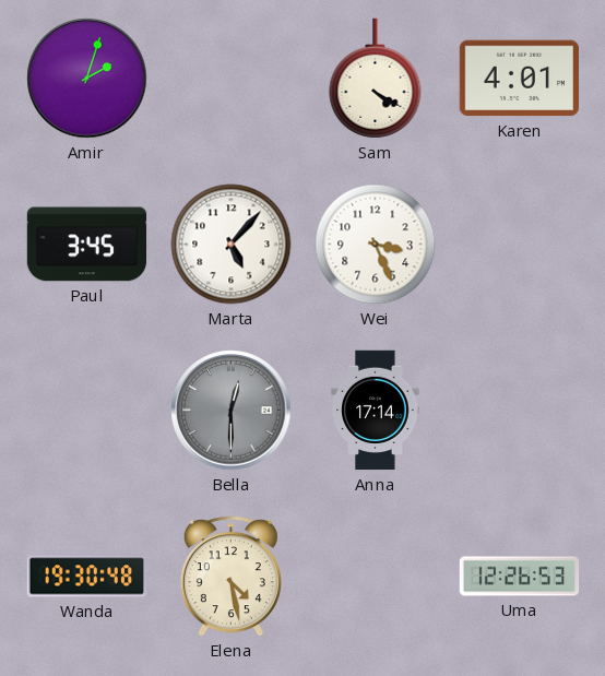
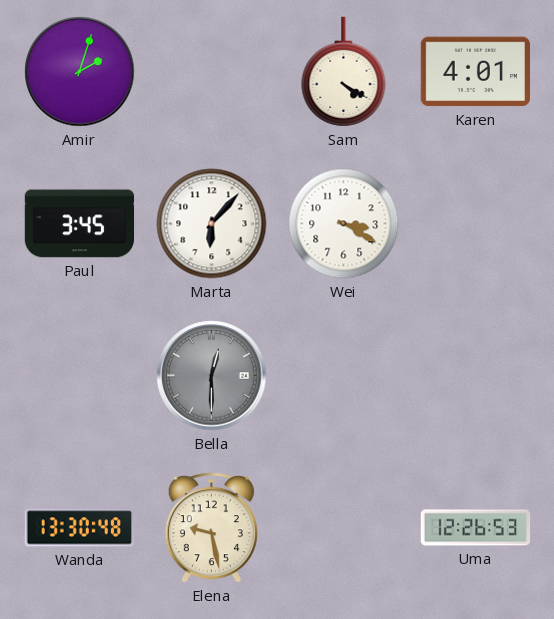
Marta: 5:07 -> 6:07 (212, 224)
Wei: 3:26 -> 3:20 (344, 224)
Anna: 17:14 -> none (376, 411)
Wanda: 19:30 -> 13:30 (79, 528)
Elena: 4:28 -> 9:28 (211, 528)
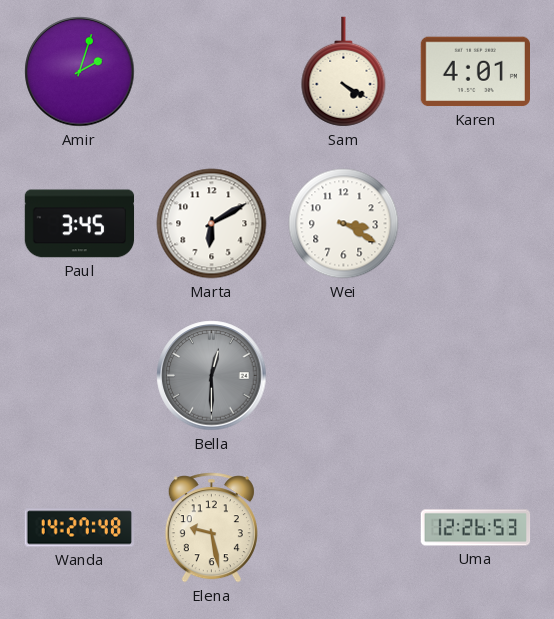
Marta: 6:07 -> 6:10 (212, 224)
Wanda: 13:30 -> 14:27 (79, 528)
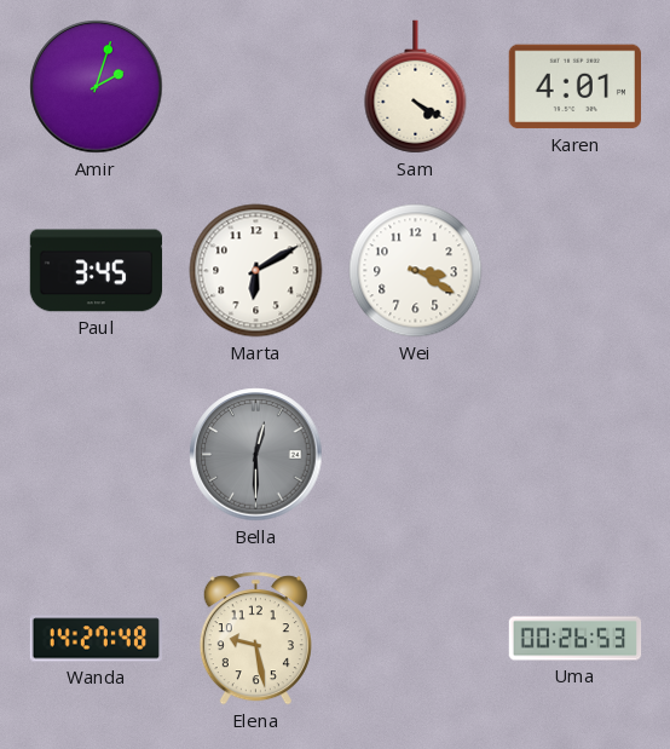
Uma: 12:26 -> 00:26 (576, 639)
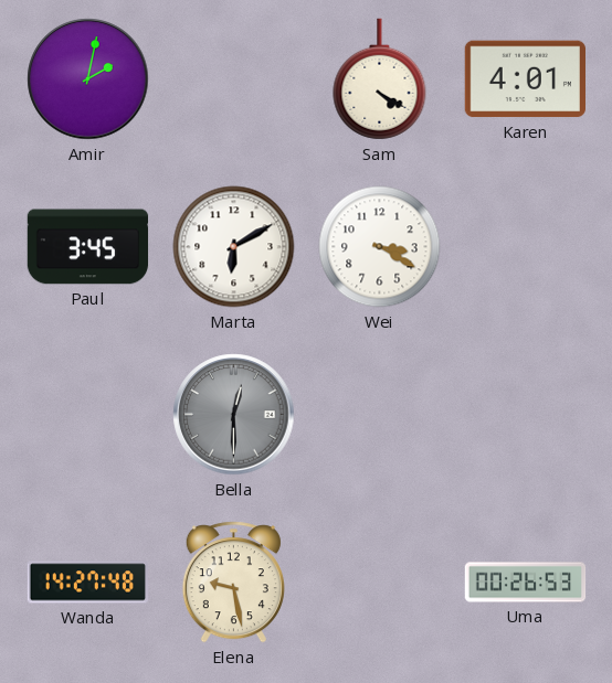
Amir: 2:03 -> 2:02 (88, 79)
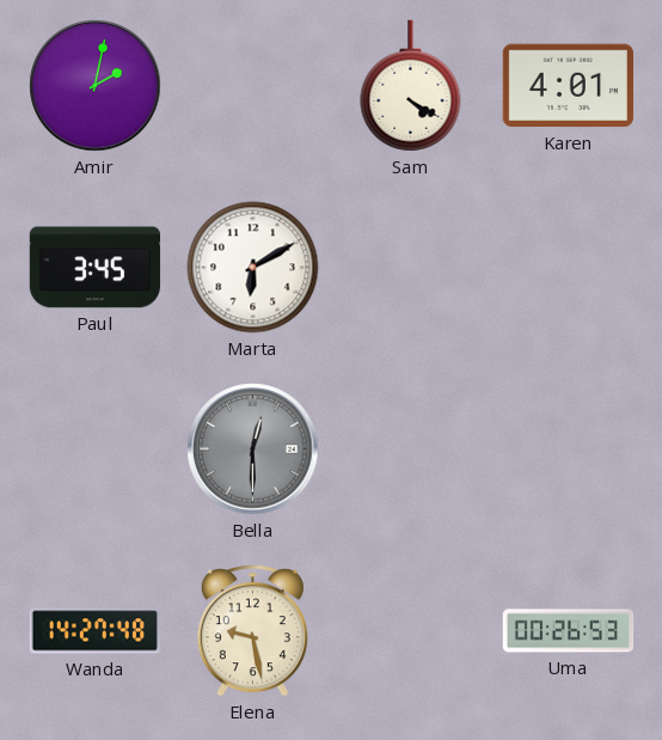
Wei: 3:20 -> none (380, 247)
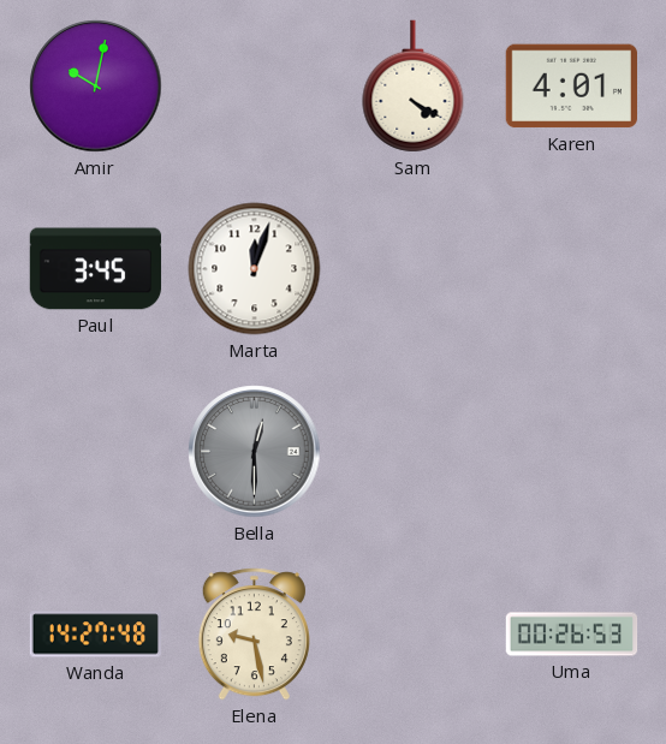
Amir: 2:02 -> 10:02 (96, 87)
Marta: 6:10 -> 12:03 (255, 269)
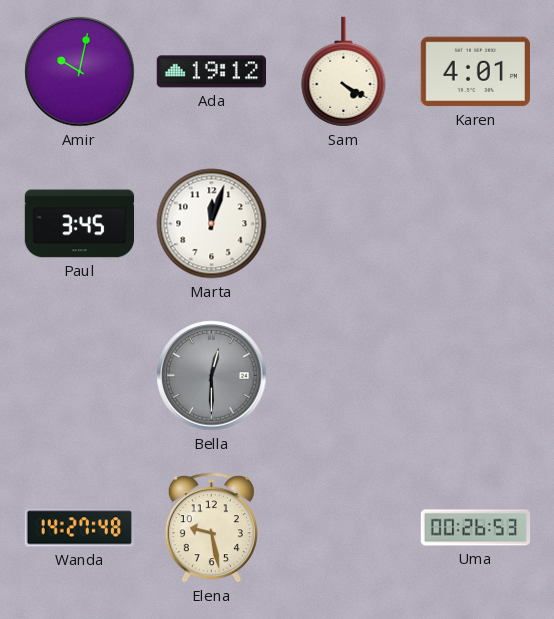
Ada: none -> 19:12 (211, 72)
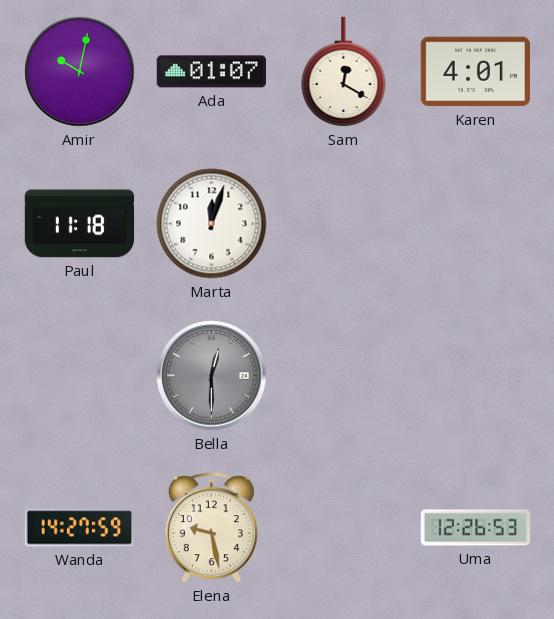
Ada: 19:12 -> 01:07 (211, 72)
Sam: 4:20 -> 12:20 (344, 72)
Paul: 3:45 -> 11:18 (80, 224)
Wanda: 14:27:48 -> 14:27:59 (79, 528)
Uma: 00:26 -> 12:26 (476, 528)
